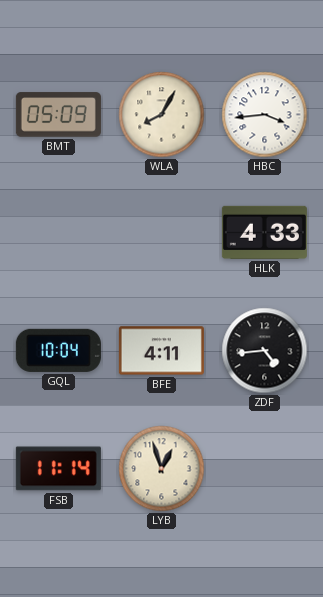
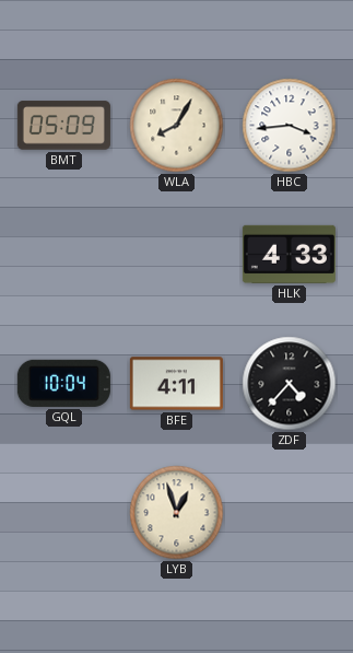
ZDF: 4:44 -> 4:37 (290, 384)
FSB: 11:14 -> none (58, 469)
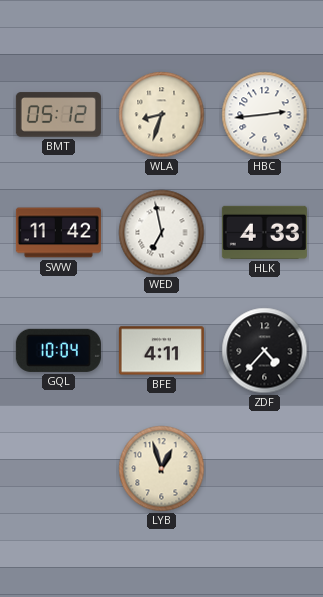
BMT: 05:09 -> 05:12 (58, 115)
WLA: 8:05 -> 8:33 (162, 115)
HBC: 3:44 -> 2:44 (265, 115)
SWW: none -> 11:42 (58, 233)
WED: none -> 6:58 (162, 233)
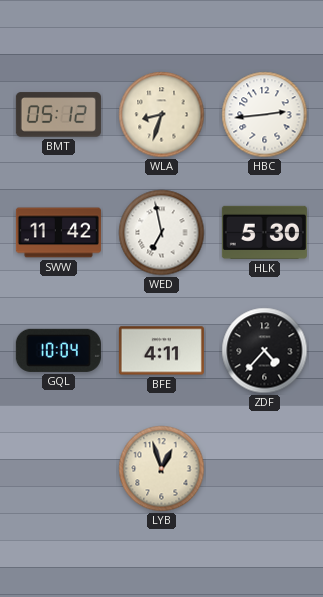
HLK: 4:33 -> 5:30 (264, 232)
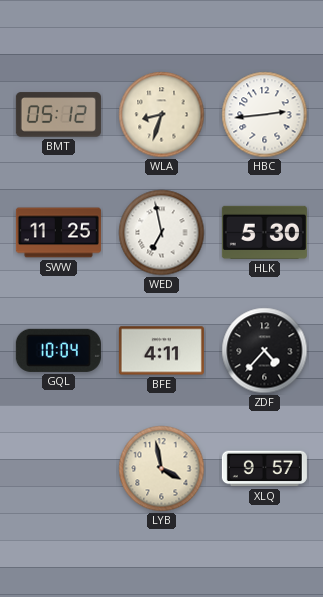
SWW: 11:42 -> 11:25 (58, 233)
LYB: 12:57 -> 3:58 (162, 469)
XLQ: none -> 9:57 (264, 469)
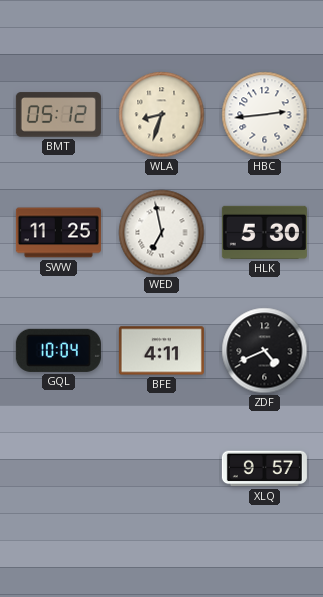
ZDF: 4:37 -> 4:41 (265, 351)
LYB: 3:58 -> none (162, 469)
